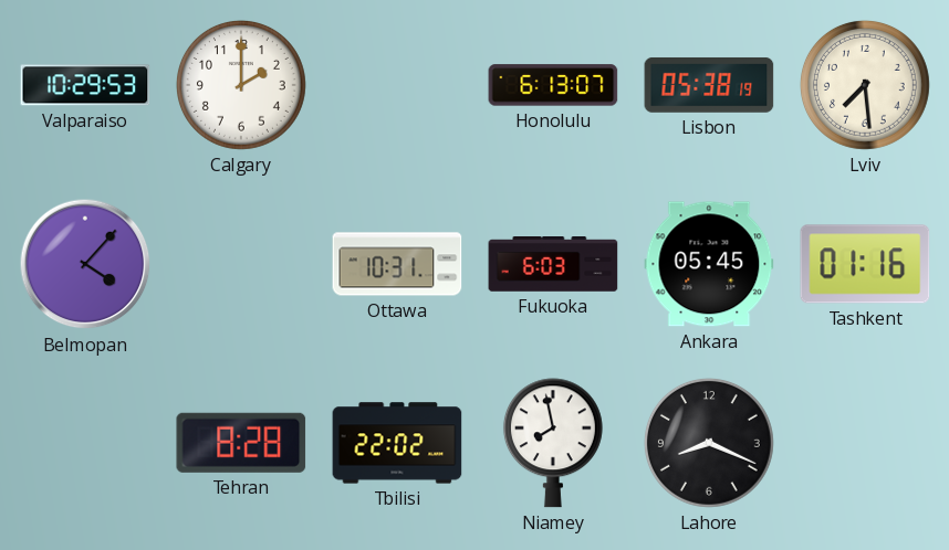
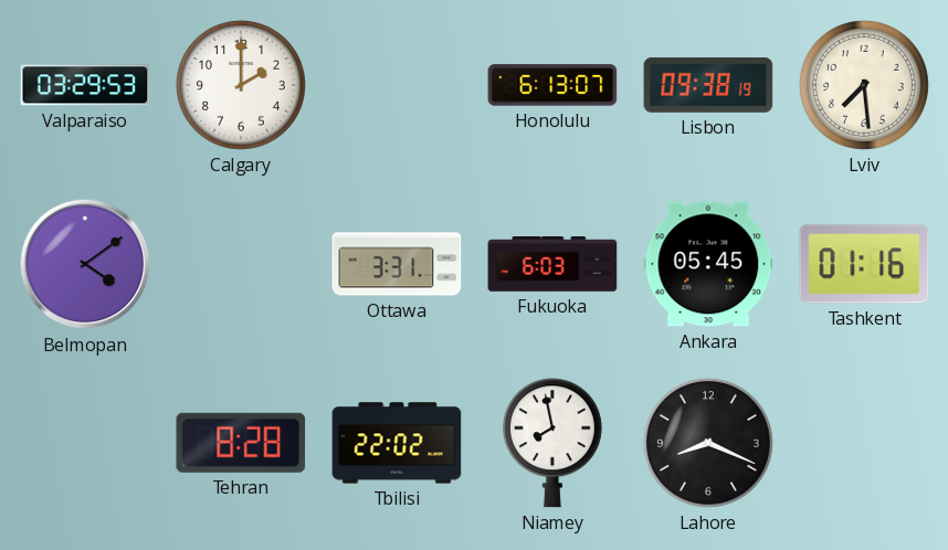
Valparaiso: 10:29 -> 03:29 (85, 85)
Lisbon: 05:38 -> 09:38 (708, 85)
Belmopan: 4:07 -> 4:09 (85, 264)
Ottawa: 10:31 -> 3:31 (397, 264)
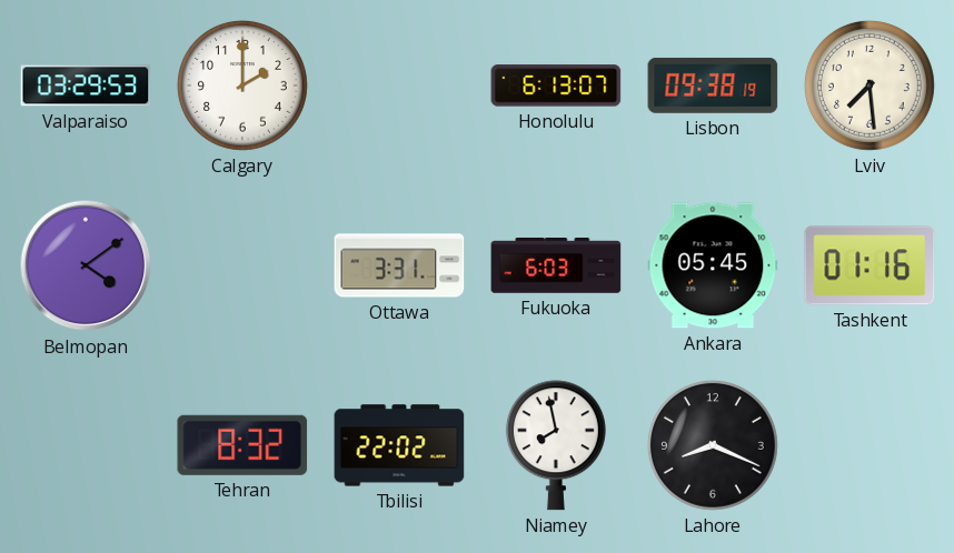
Tehran: 8:28 -> 8:32 (242, 445)
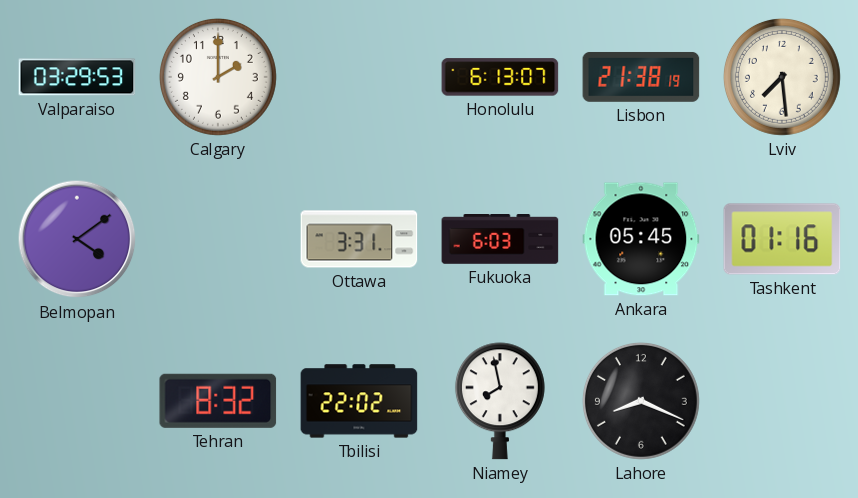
Lisbon: 09:38 -> 21:38 (641, 77)
